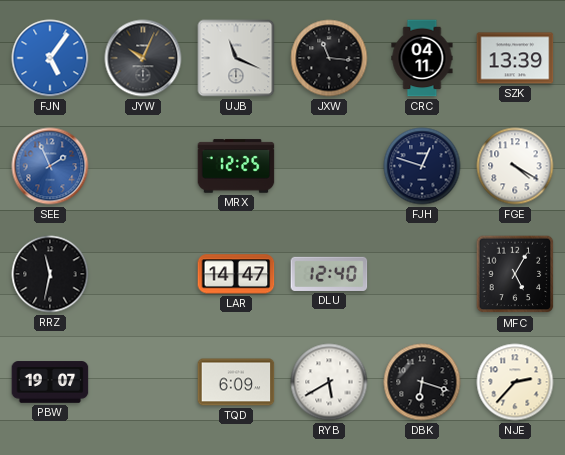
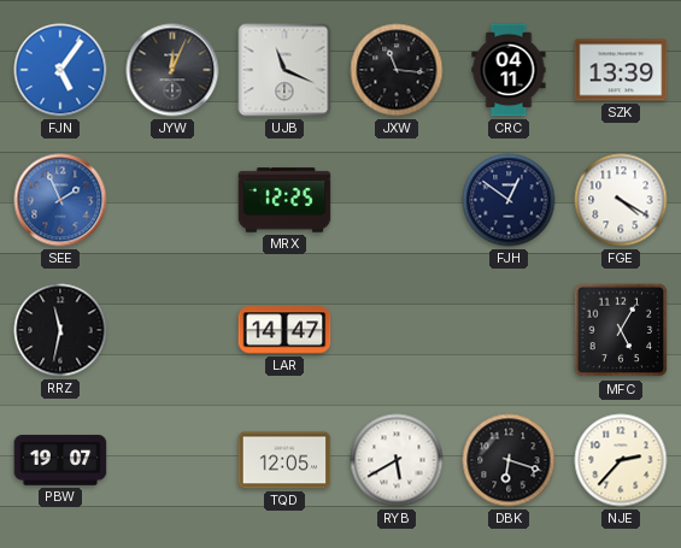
JYW: 10:04 -> 12:04 (172, 70)
FJH: 12:48 -> 12:51 (509, 200)
DLU: 12:40 -> none (329, 274)
TQD: 6:09 -> 12:05 (284, 460)
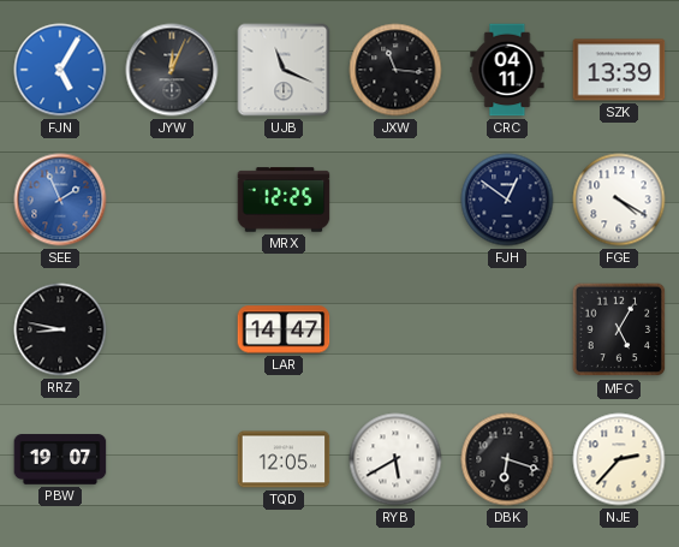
FJN: 5:06 -> 5:05 (60, 70)
RRZ: 11:32 -> 8:47 (60, 329)
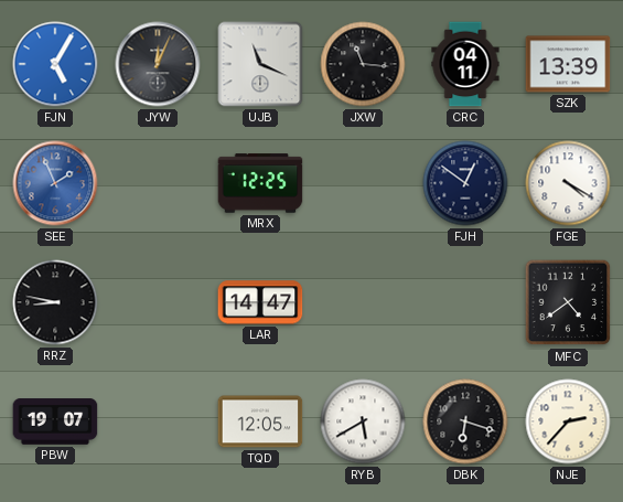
MFC: 5:05 -> 4:39 (568, 302)
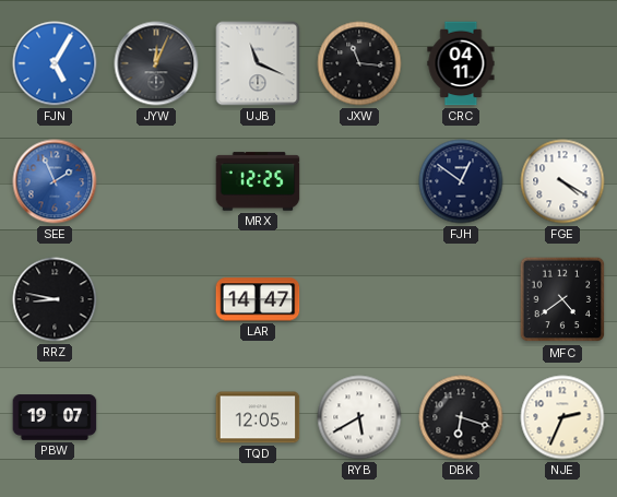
SZK: 13:39 -> none (568, 64)
NJE: 2:37 -> 2:34 (562, 417)
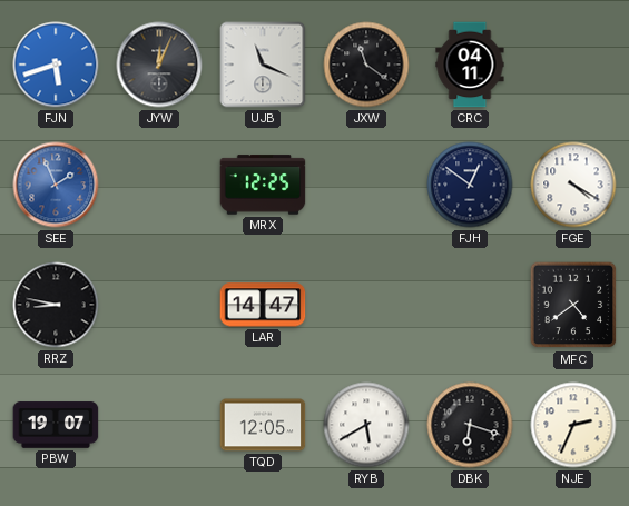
FJN: 5:05 -> 5:42 (56, 65)
JXW: 11:16 -> 11:21 (366, 65)
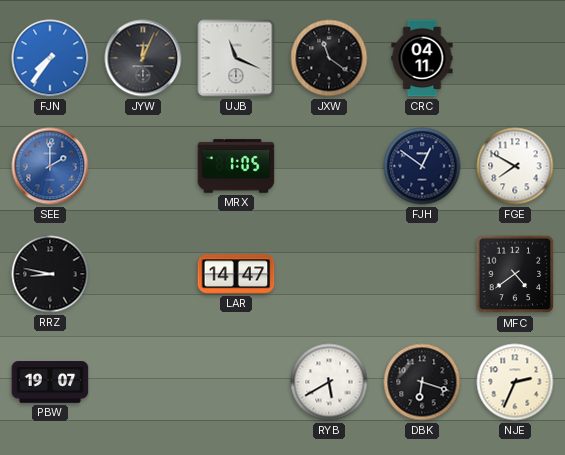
FJN: 5:42 -> 7:36 (50, 58)
SEE: 1:56 -> 2:00 (50, 166)
MRX: 12:25 -> 1:05 (236, 166)
FGE: 4:20 -> 7:50 (515, 166)
TQD: 12:05 -> none (263, 425)
